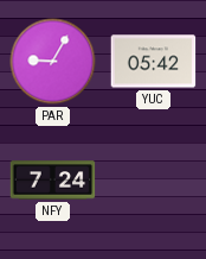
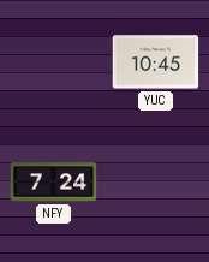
PAR: 9:05 -> none (53, 62)
YUC: 05:42 -> 10:45 (156, 62)
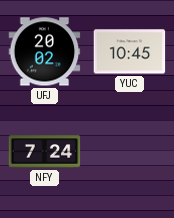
UFJ: none -> 20:02 (45, 52)
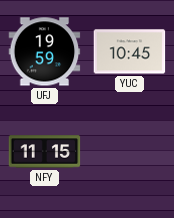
UFJ: 20:02 -> 19:59 (45, 52)
NFY: 7:24 -> 11:15 (45, 152)
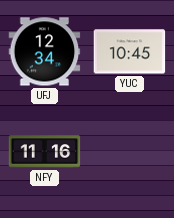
UFJ: 19:59 -> 12:34 (45, 52)
NFY: 11:15 -> 11:16 (45, 152)
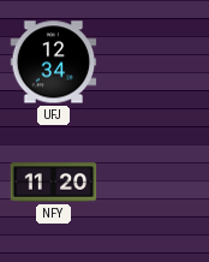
YUC: 10:45 -> none (130, 52)
NFY: 11:16 -> 11:20 (54, 183)
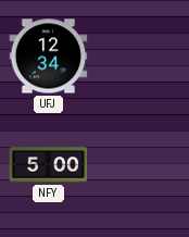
NFY: 11:20 -> 5:00 (49, 165)
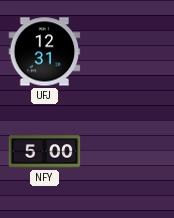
UFJ: 12:34 -> 12:31 (45, 52)
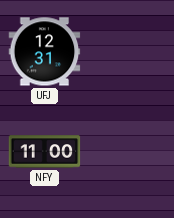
NFY: 5:00 -> 11:00 (45, 152)
